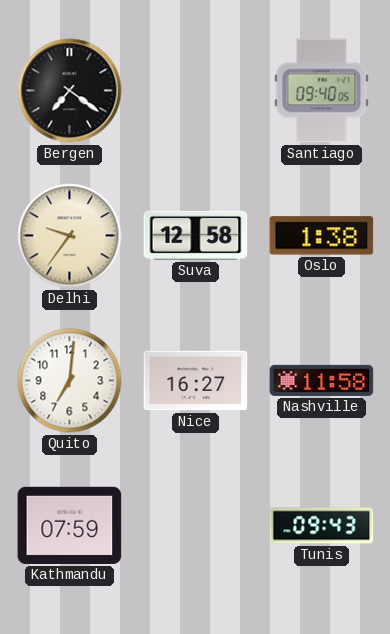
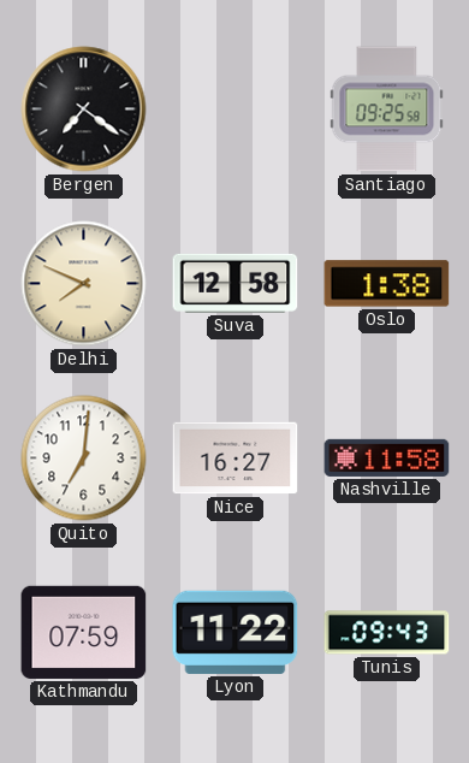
Santiago: 09:40 -> 09:25 (387, 110)
Delhi: 9:36 -> 7:49 (84, 284)
Lyon: none -> 11:22 (236, 632)
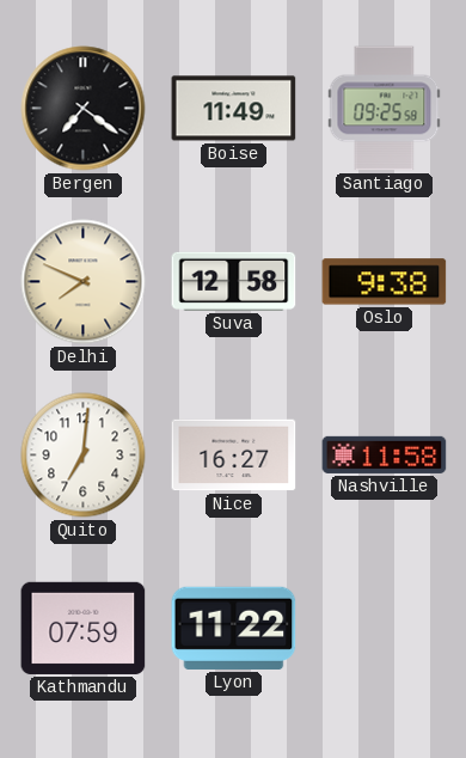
Boise: none -> 11:49 (234, 109)
Oslo: 1:38 -> 9:38 (385, 282)
Tunis: 09:43 -> none (387, 633)
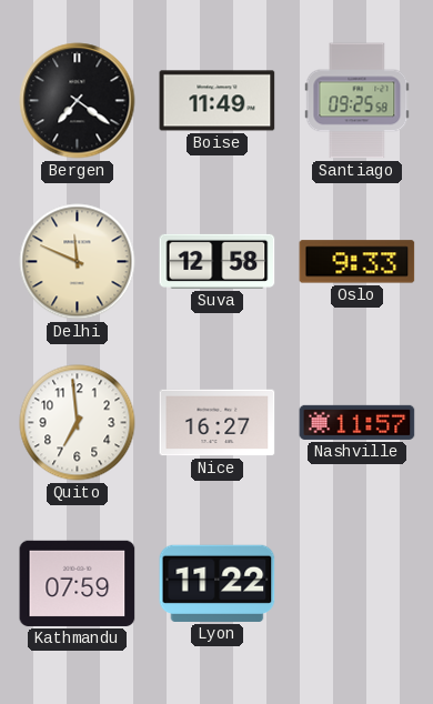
Delhi: 7:49 -> 11:49 (78, 262)
Oslo: 9:38 -> 9:33 (358, 262)
Quito: 7:01 -> 6:59 (78, 423)
Nashville: 11:58 -> 11:57 (358, 422)
